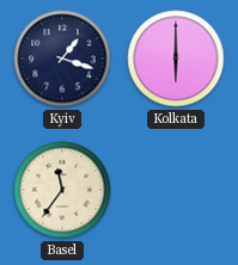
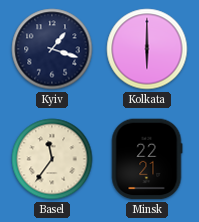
Minsk: none -> 22:21 (147, 159)
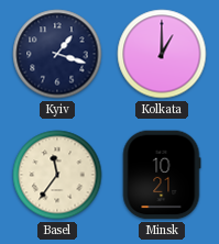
Kolkata: 6:00 -> 1:00 (162, 54)
Minsk: 22:21 -> 10:21 (162, 175)
